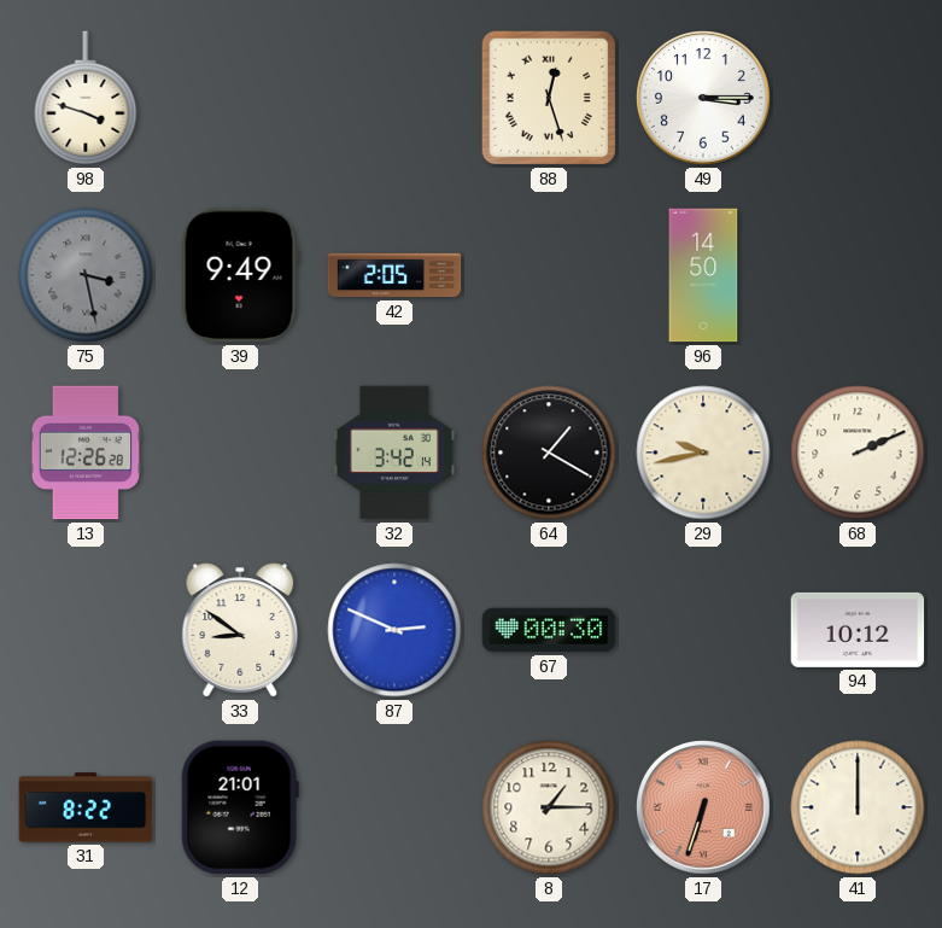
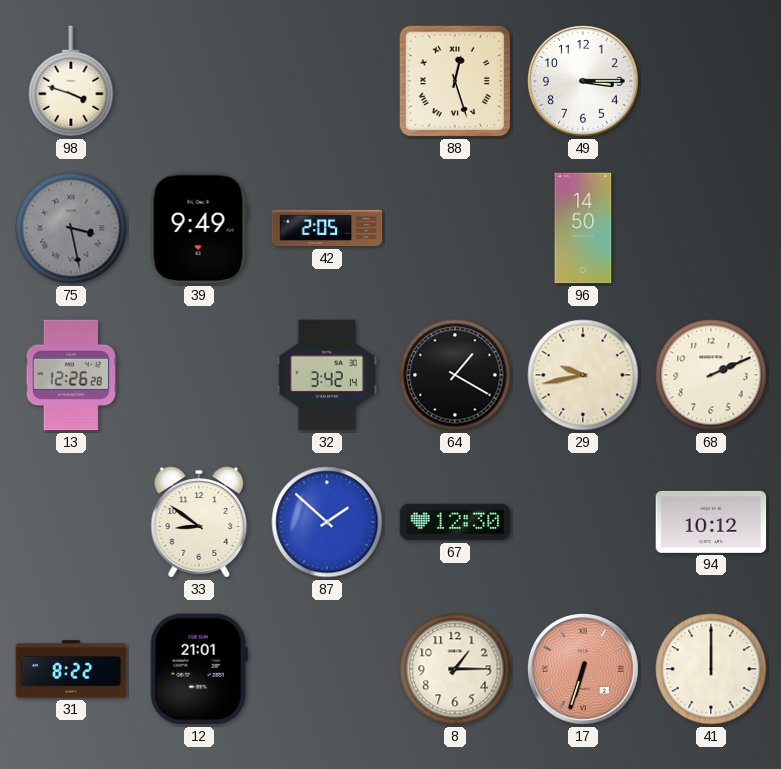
87: 2:49 -> 1:52 (327, 522)
67: 00:30 -> 12:30 (455, 522)
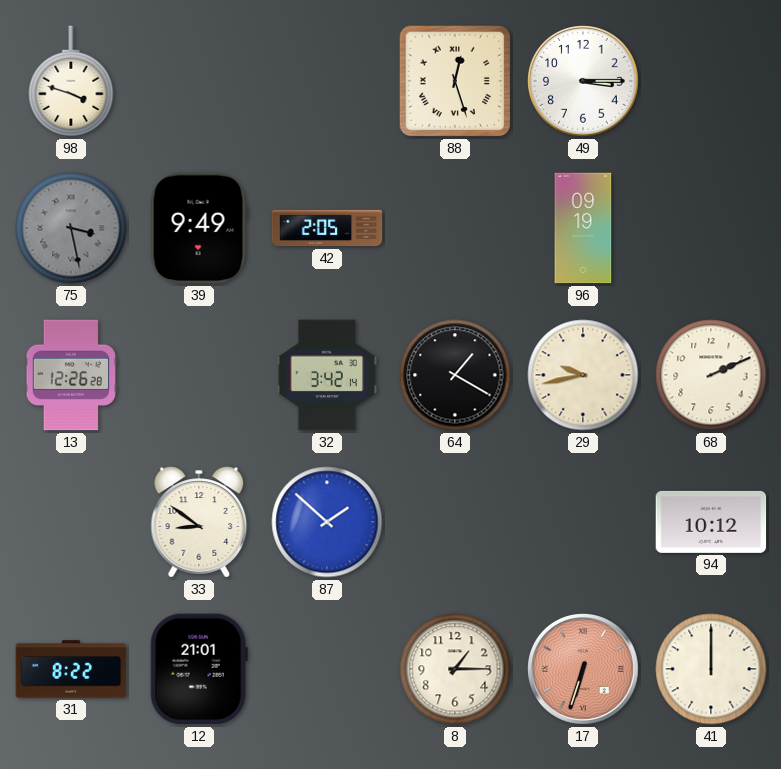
96: 14:50 -> 09:19 (583, 228)
67: 12:30 -> none (455, 522)
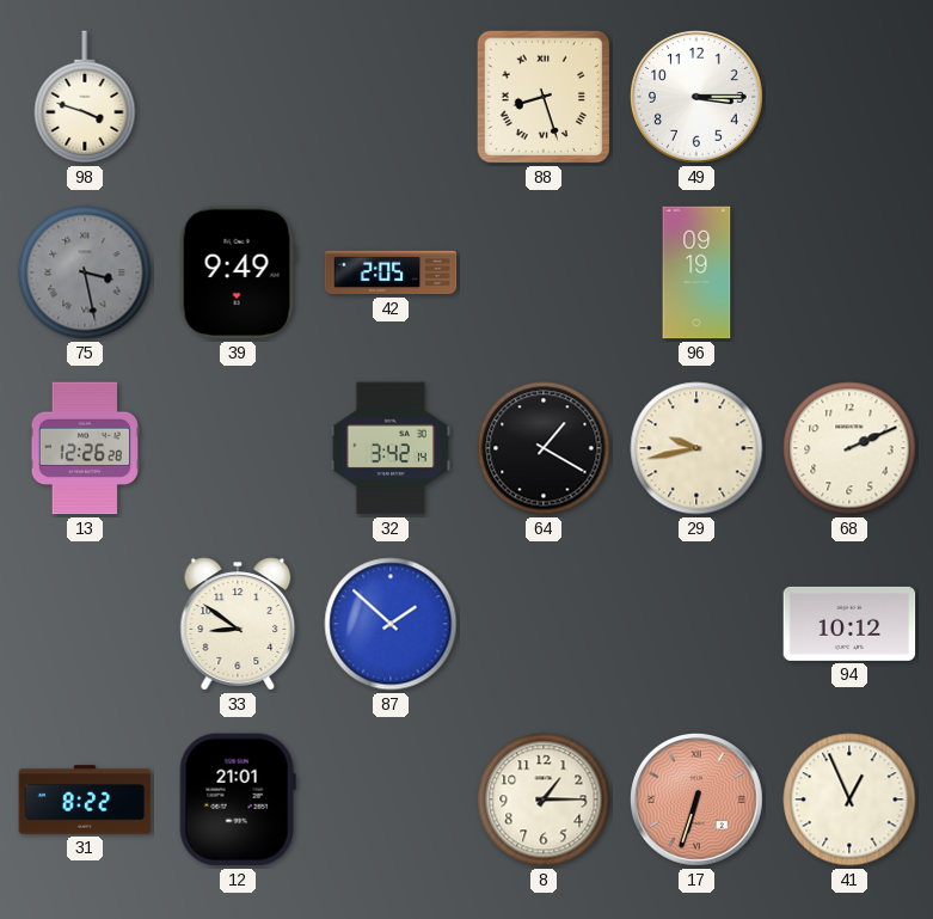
88: 12:27 -> 8:27 (544, 97)
41: 12:00 -> 12:56 (849, 799)
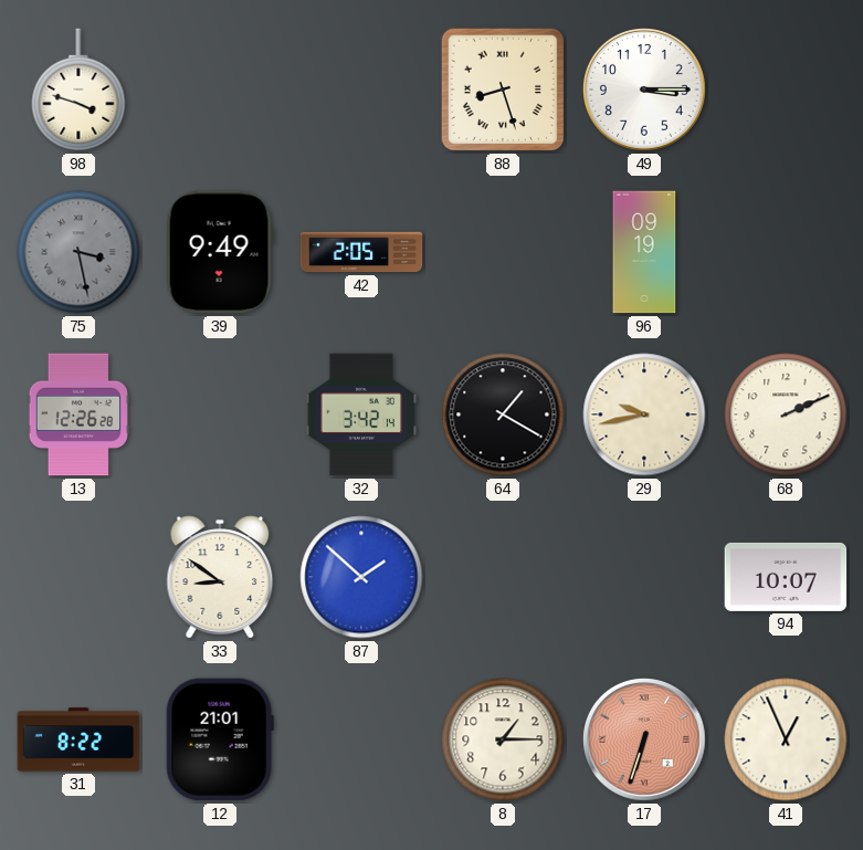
94: 10:12 -> 10:07 (786, 577)
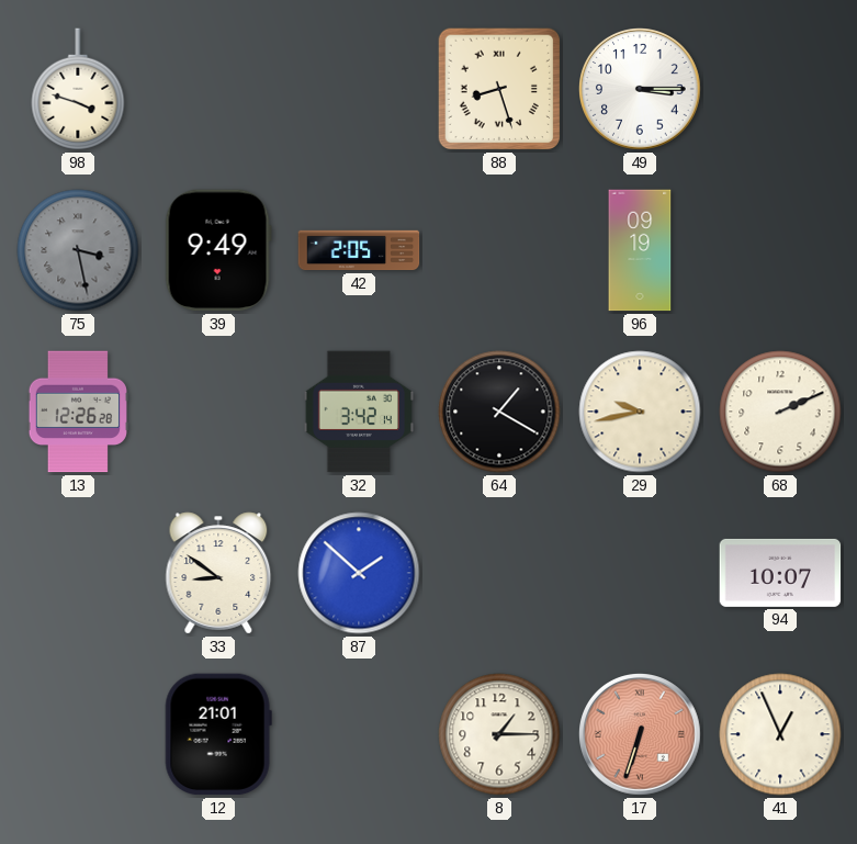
31: 8:22 -> none (78, 739)
